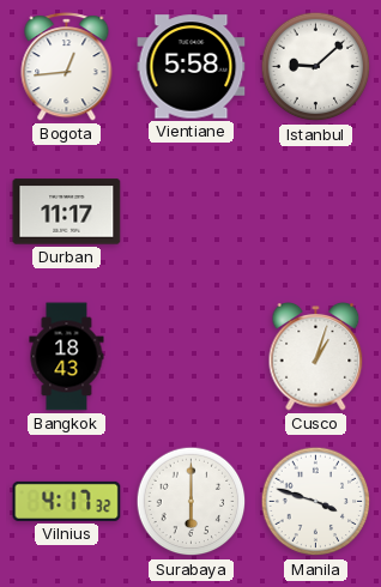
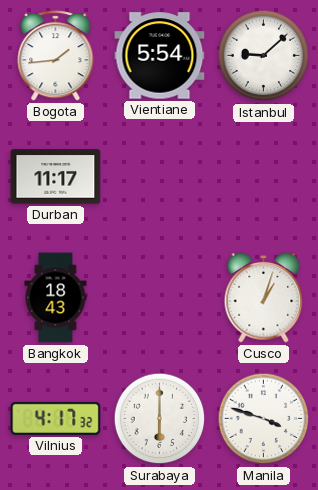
Bogota: 12:44 -> 1:44 (56, 56)
Vientiane: 5:58 -> 5:54 (160, 56)
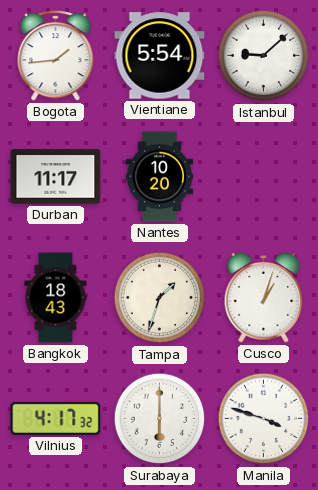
Nantes: none -> 10:20 (160, 177)
Tampa: none -> 1:33 (160, 298)
